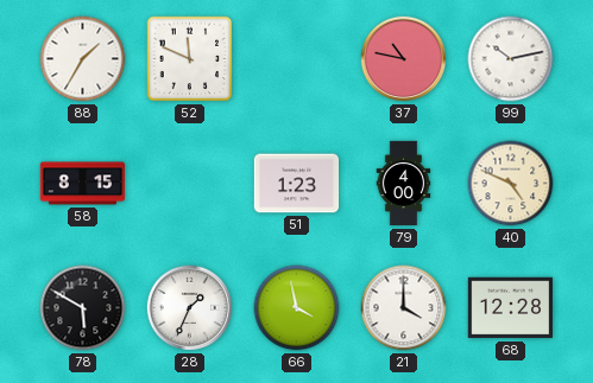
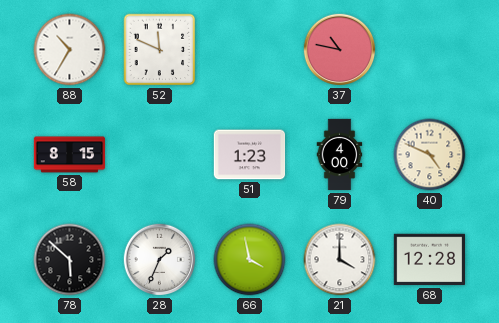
88: 1:35 -> 10:35 (70, 50)
99: 10:13 -> none (511, 59)
78: 5:50 -> 5:52 (70, 260)
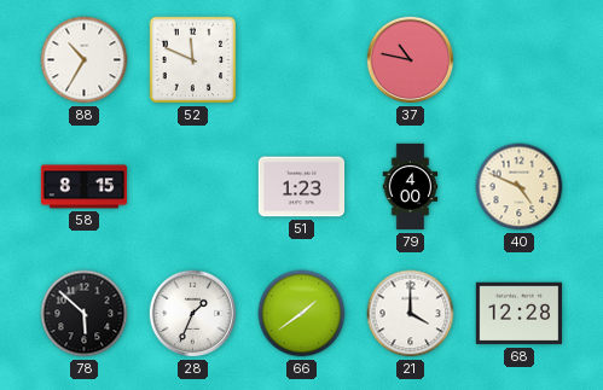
66: 3:58 -> 1:39 (302, 314)
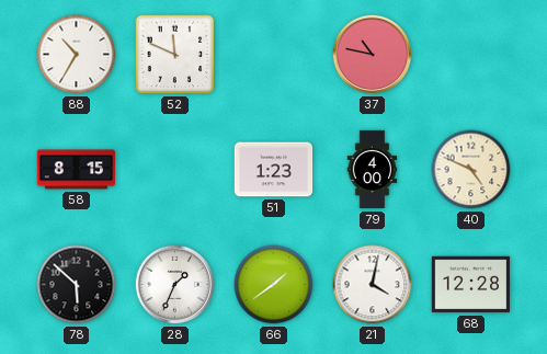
21: 4:00 -> 4:02 (373, 285)
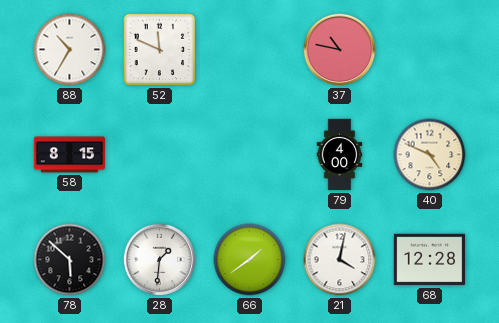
51: 1:23 -> none (274, 170)
28: 1:34 -> 1:31 (160, 260)
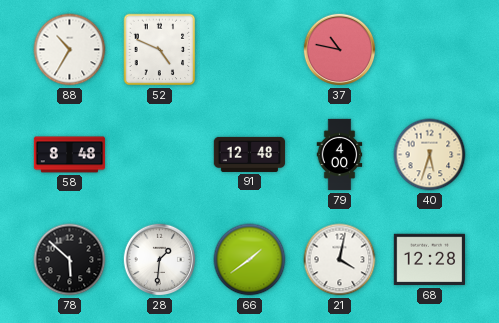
52: 11:49 -> 4:49 (160, 50)
58: 8:15 -> 8:48 (70, 155)
91: none -> 12:48 (250, 154)
40: 4:49 -> 5:33 (430, 155)
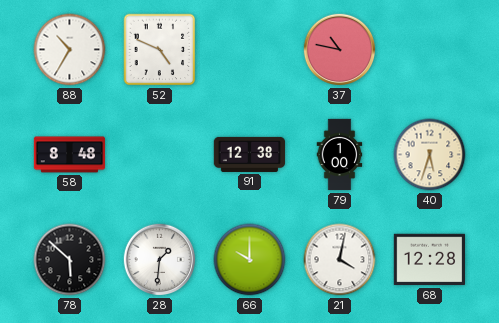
91: 12:48 -> 12:38 (250, 154)
79: 4:00 -> 1:00 (340, 155)
66: 1:39 -> 10:00 (250, 260)
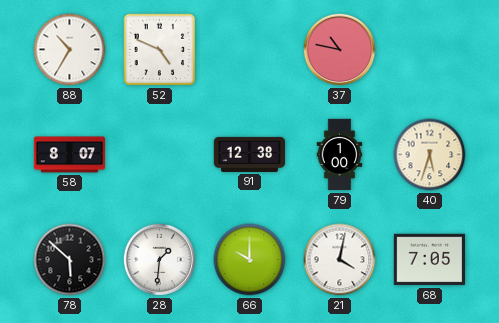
58: 8:48 -> 8:07 (70, 155)
68: 12:28 -> 7:05 (429, 260)
